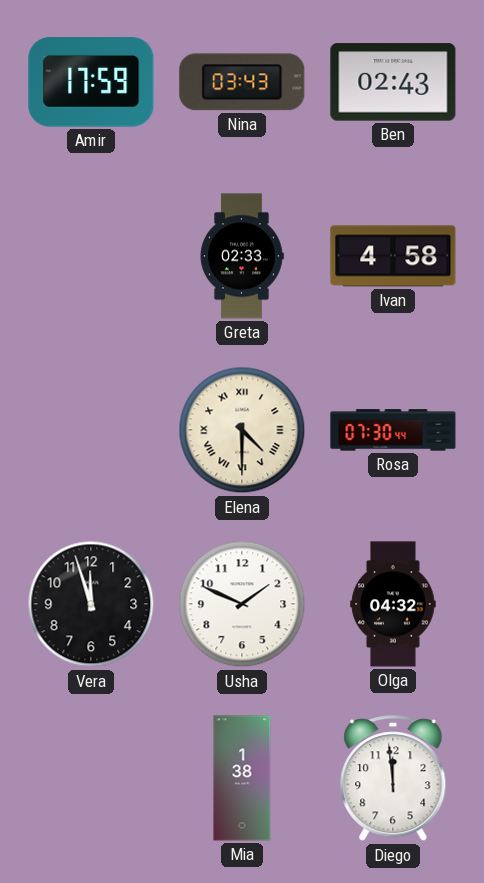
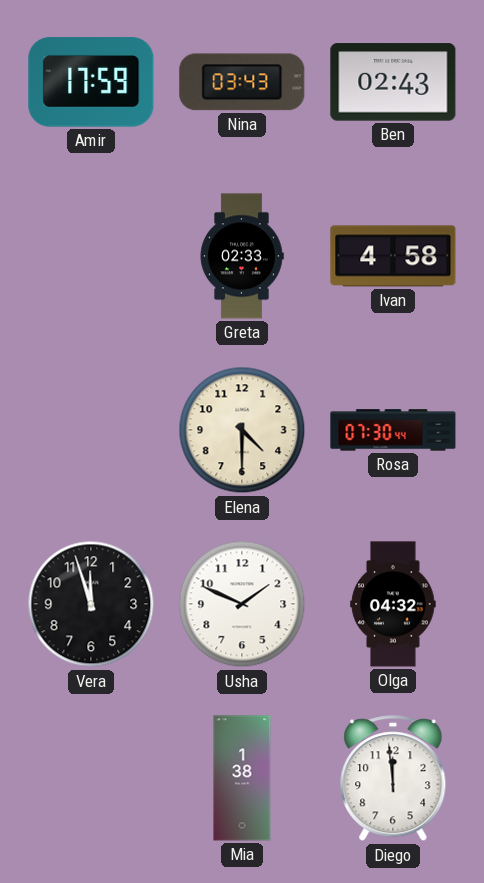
Elena numerals: Roman -> Arabic (242, 430)
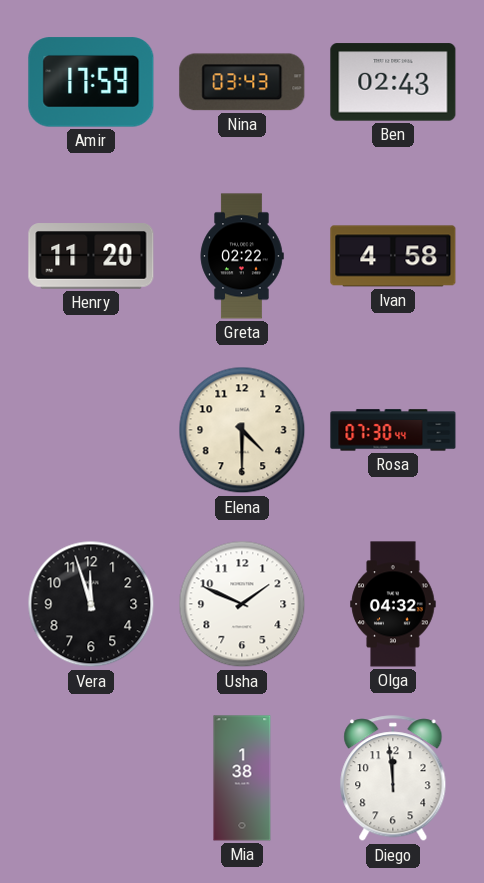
Henry: none -> 11:20 (91, 256)
Greta: 02:33 -> 02:22 (242, 256)
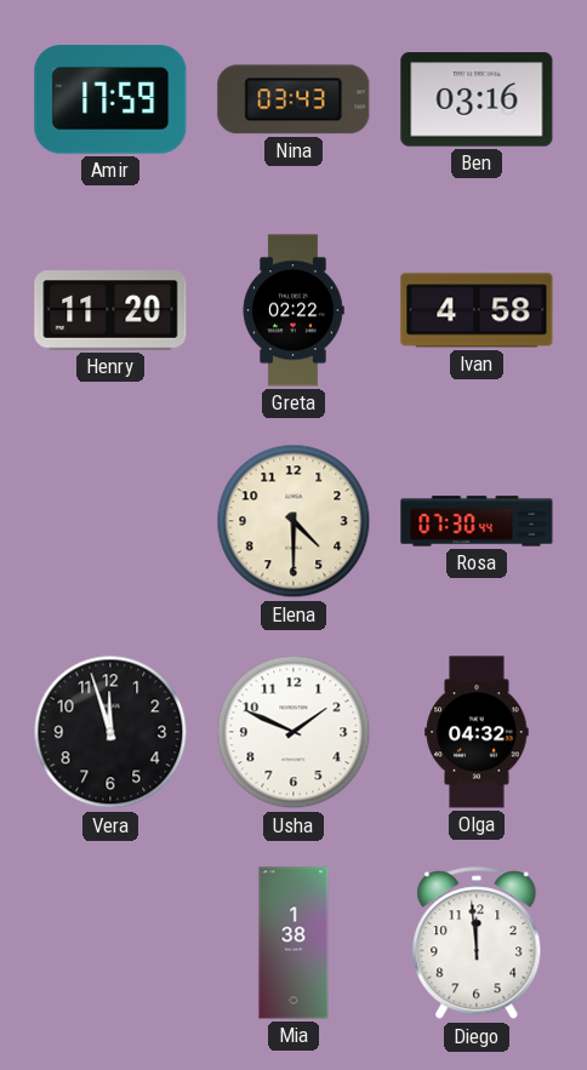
Ben: 02:43 -> 03:16 (477, 99)
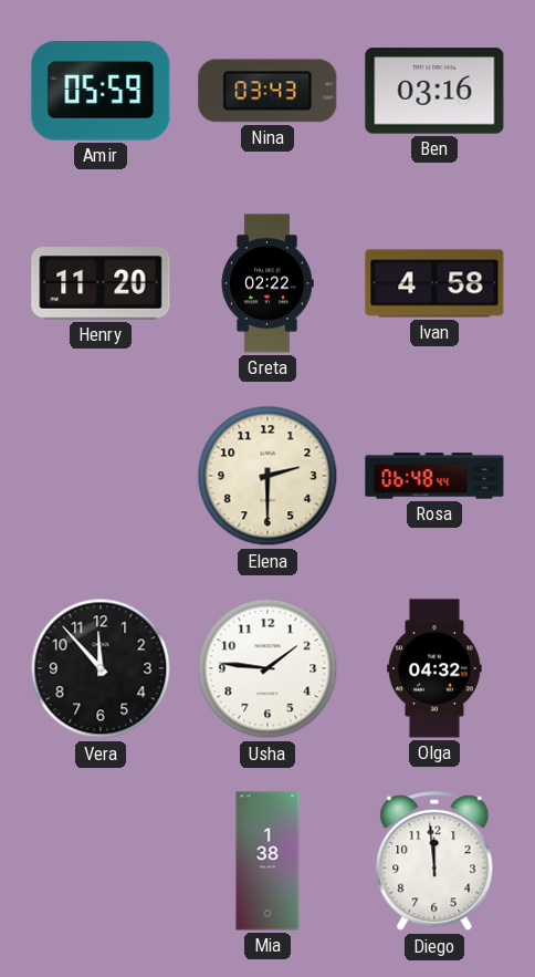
Amir: 17:59 -> 05:59 (101, 91)
Elena: 4:30 -> 2:30 (267, 476)
Rosa: 07:30 -> 06:48 (434, 476)
Vera: 11:57 -> 11:53 (101, 668)
Usha: 1:49 -> 1:46 (267, 668)
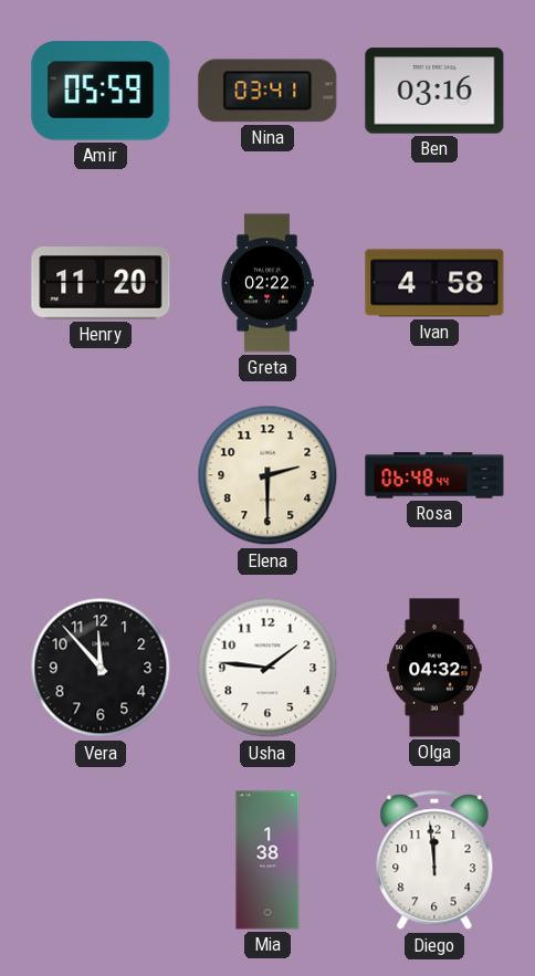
Nina: 03:43 -> 03:41 (267, 91)
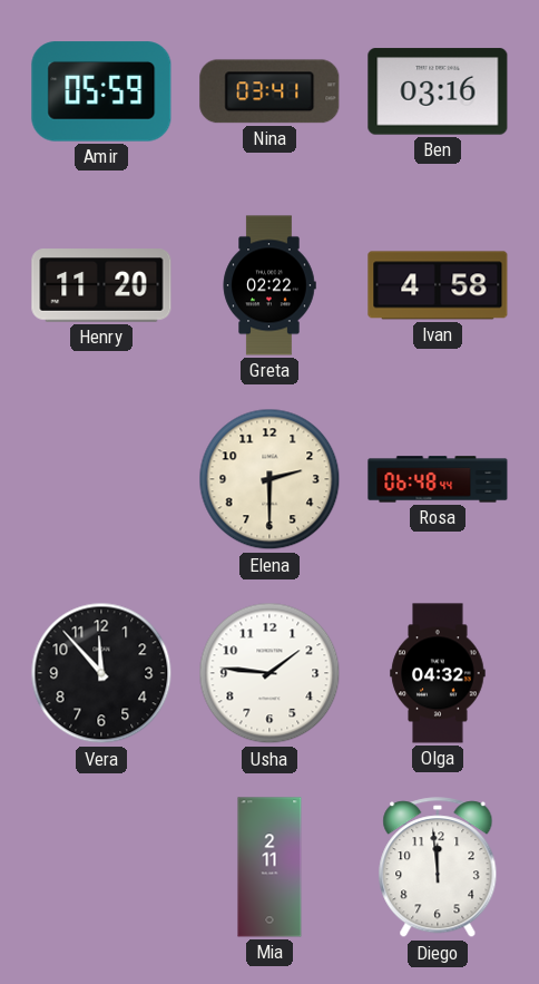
Mia: 1:38 -> 2:11 (269, 867)
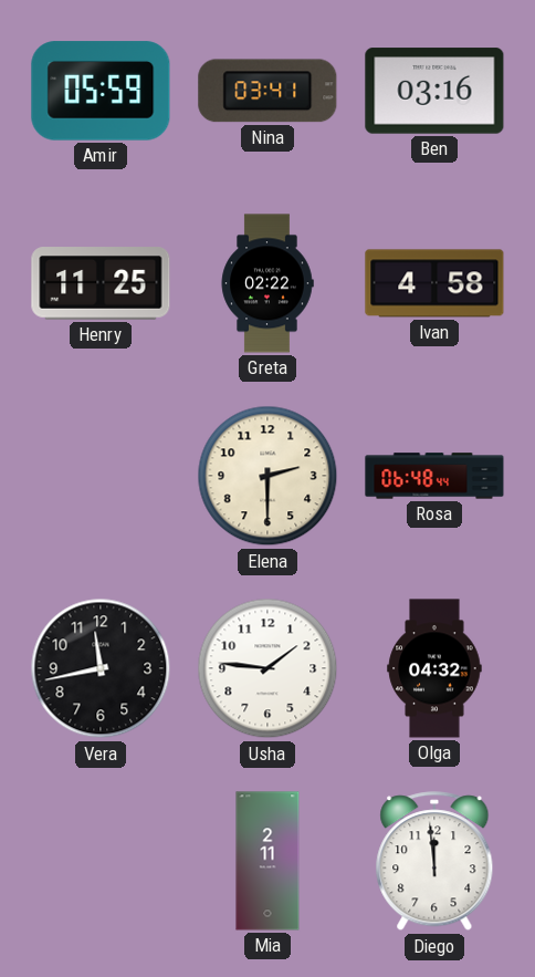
Henry: 11:20 -> 11:25 (101, 283)
Vera: 11:53 -> 11:43 (101, 668)
